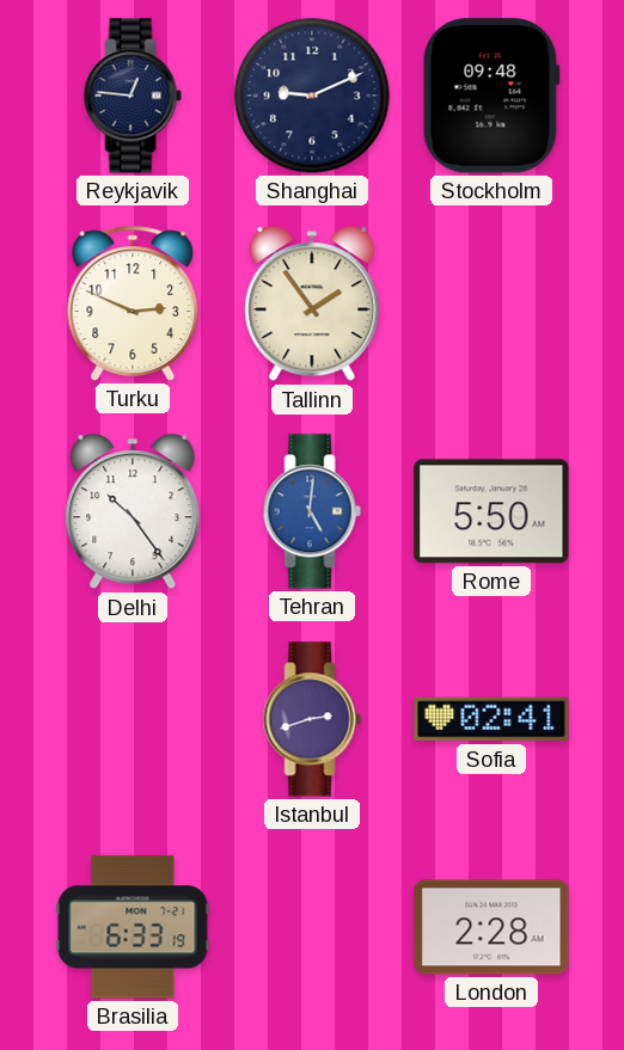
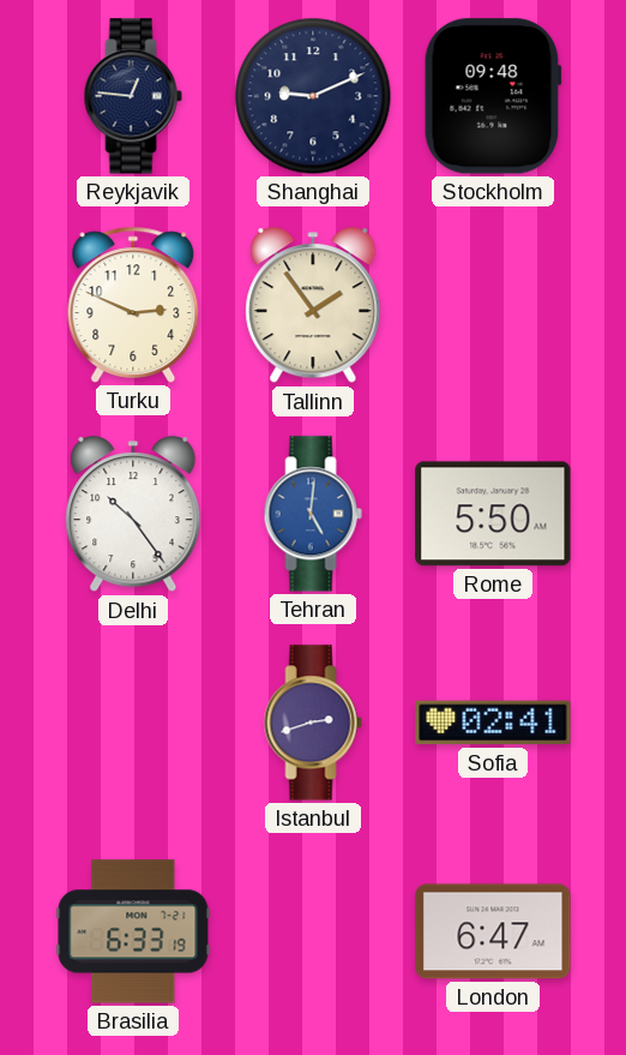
London: 2:28 -> 6:47 (493, 931)
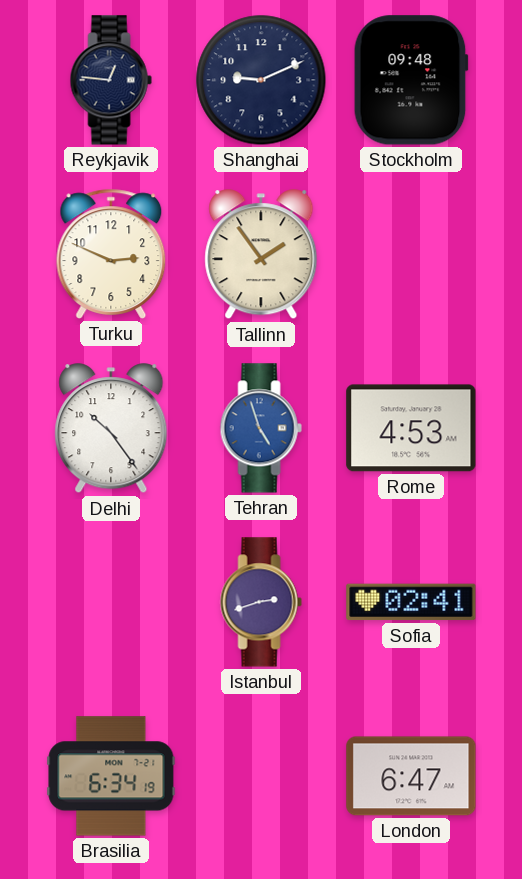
Tehran: 5:01 -> 4:57 (261, 428)
Rome: 5:50 -> 4:53 (411, 428)
Brasilia: 6:33 -> 6:34 (111, 776)
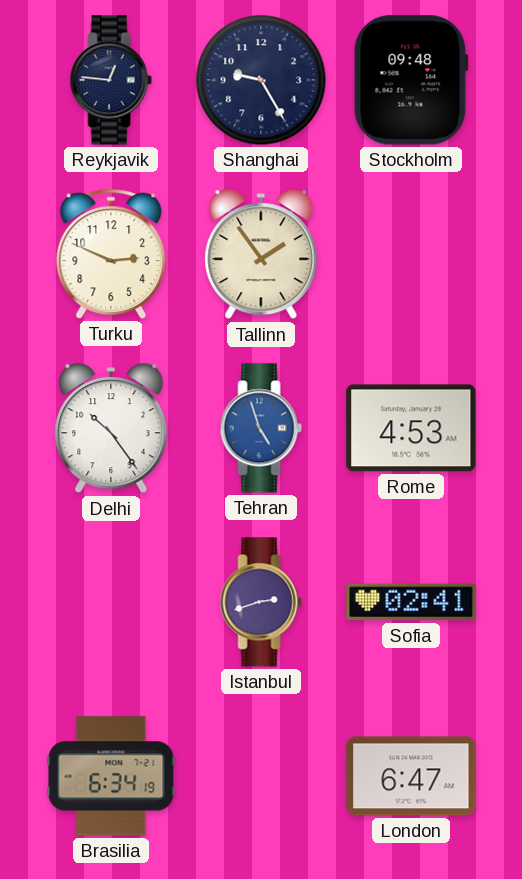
Shanghai: 9:11 -> 9:25 (261, 80)
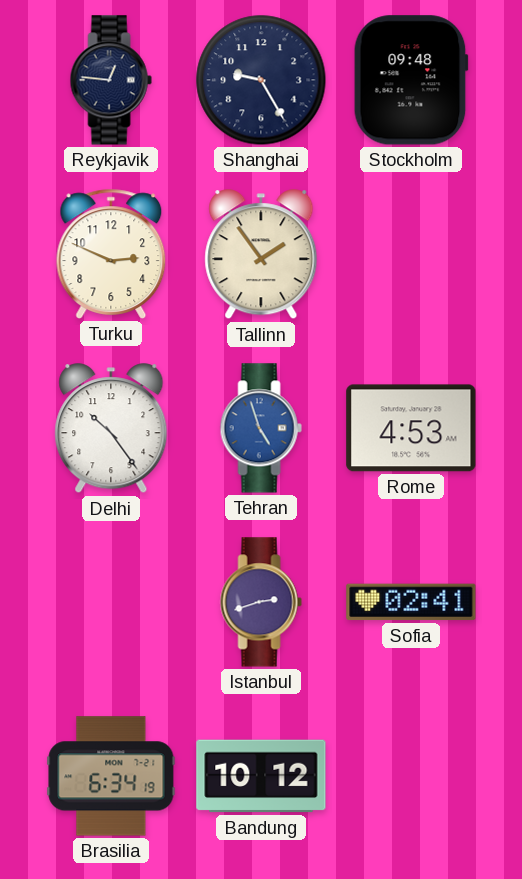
Bandung: none -> 10:12 (261, 776)
London: 6:47 -> none (411, 776)
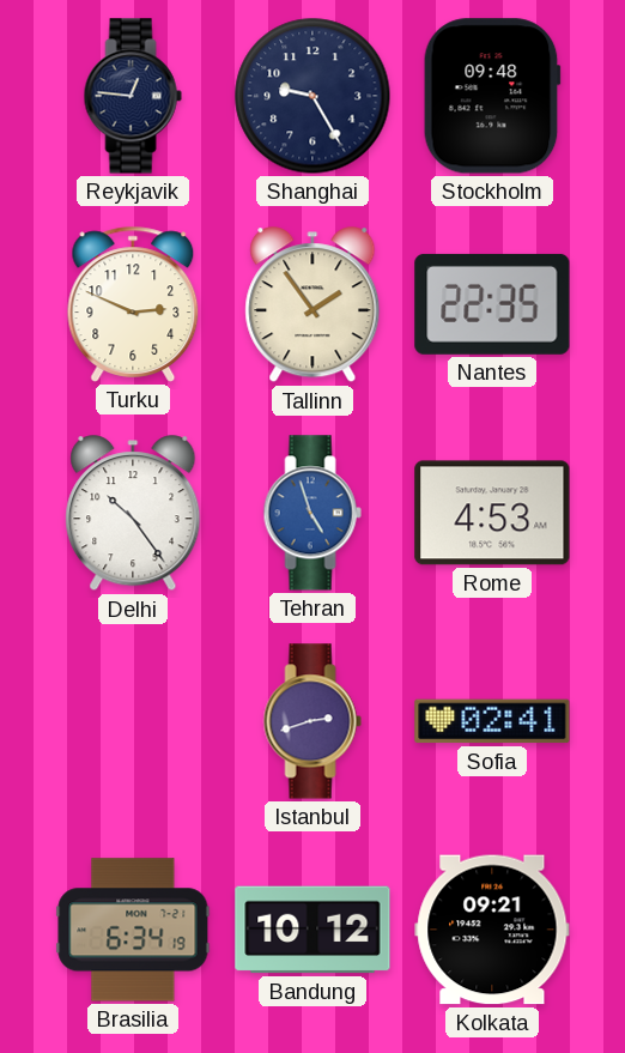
Nantes: none -> 22:35 (492, 304)
Kolkata: none -> 09:21 (492, 930)
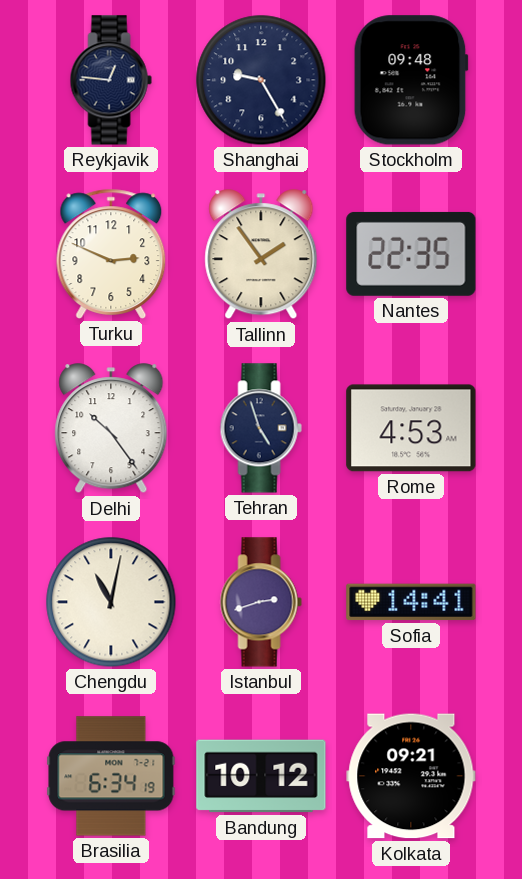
Tehran dial: blue -> navy (261, 428)
Chengdu: none -> 11:02 (111, 602)
Sofia: 02:41 -> 14:41 (411, 602)
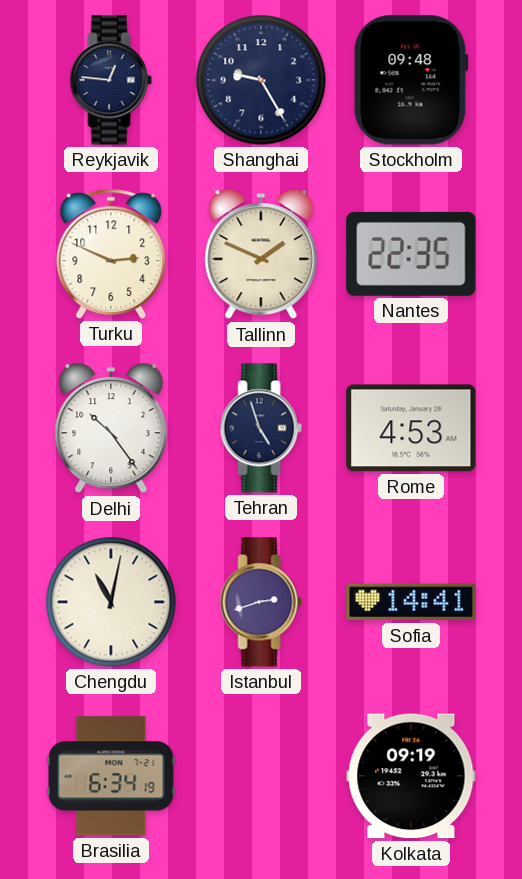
Tallinn: 1:54 -> 1:49 (261, 255)
Bandung: 10:12 -> none (261, 776)
Kolkata: 09:21 -> 09:19 (411, 776)
